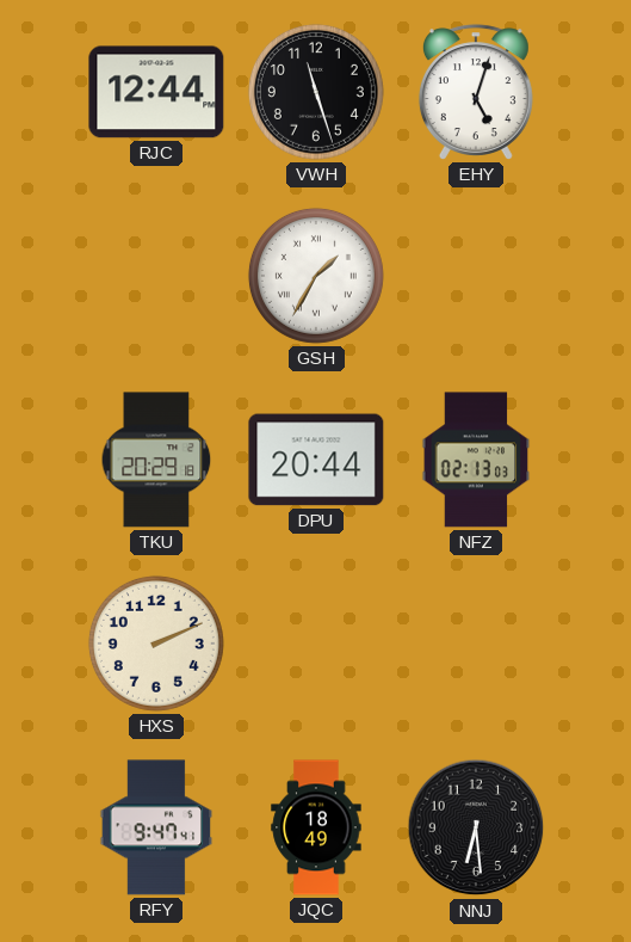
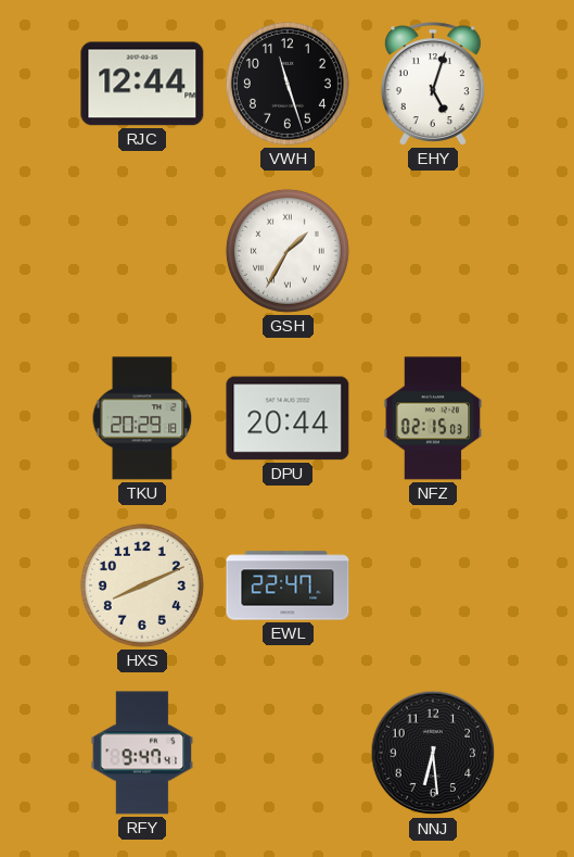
NFZ: 02:13 -> 02:15 (433, 418)
HXS: 2:11 -> 8:11 (142, 585)
EWL: none -> 22:47 (288, 585)
JQC: 18:49 -> none (316, 827)
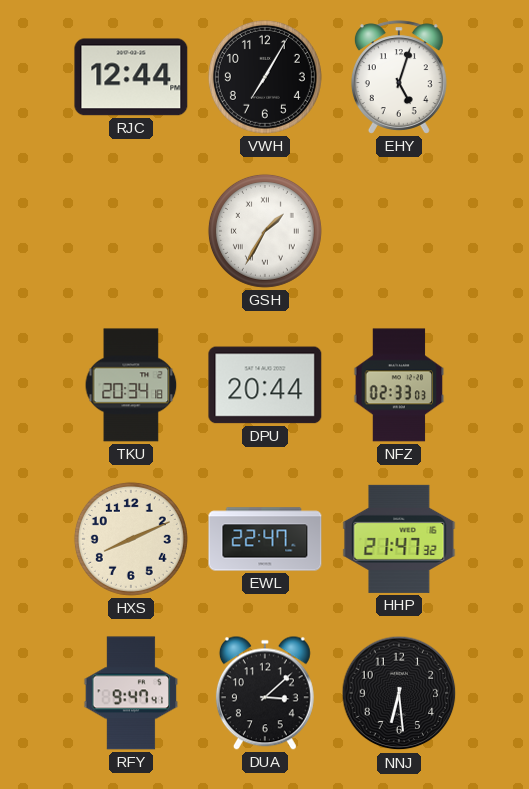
VWH: 11:27 -> 7:05 (265, 77)
TKU: 20:29 -> 20:34 (131, 385)
NFZ: 02:15 -> 02:33 (399, 385)
HHP: none -> 21:47 (399, 539)
DUA: none -> 3:08 (265, 693)
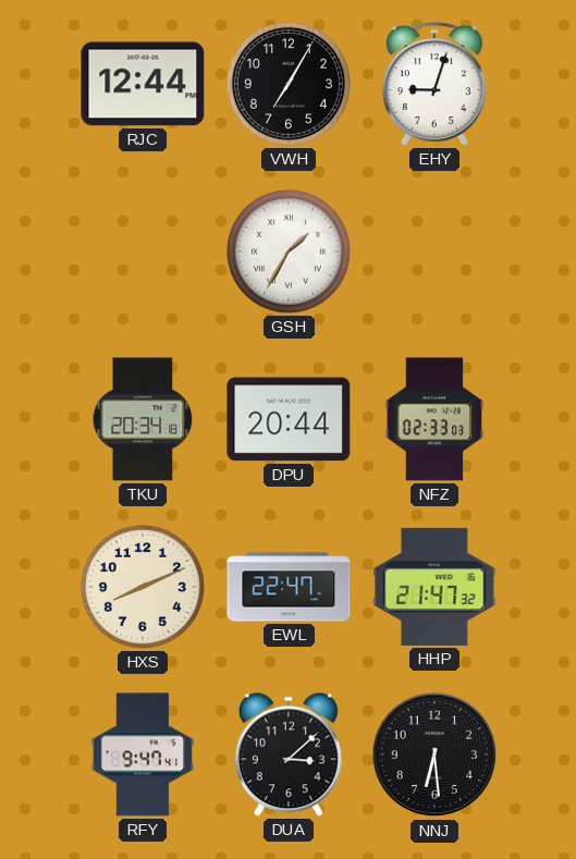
EHY: 5:03 -> 9:03 (434, 84)
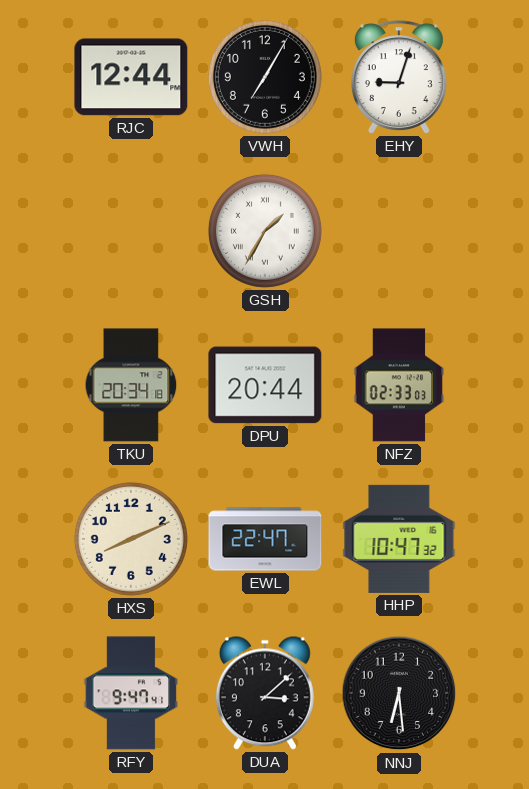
HHP: 21:47 -> 10:47 (399, 539)
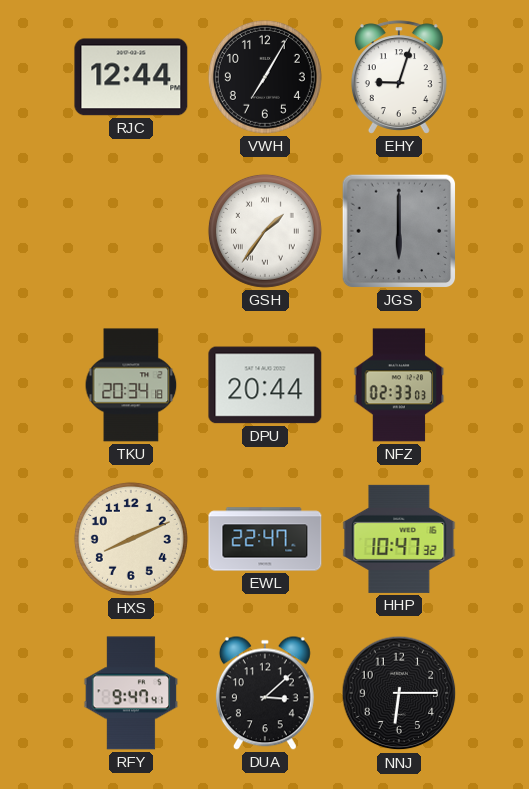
GSH: 1:35 -> 1:36 (265, 231)
JGS: none -> 6:00 (399, 231)
NNJ: 6:29 -> 6:15 (399, 693)
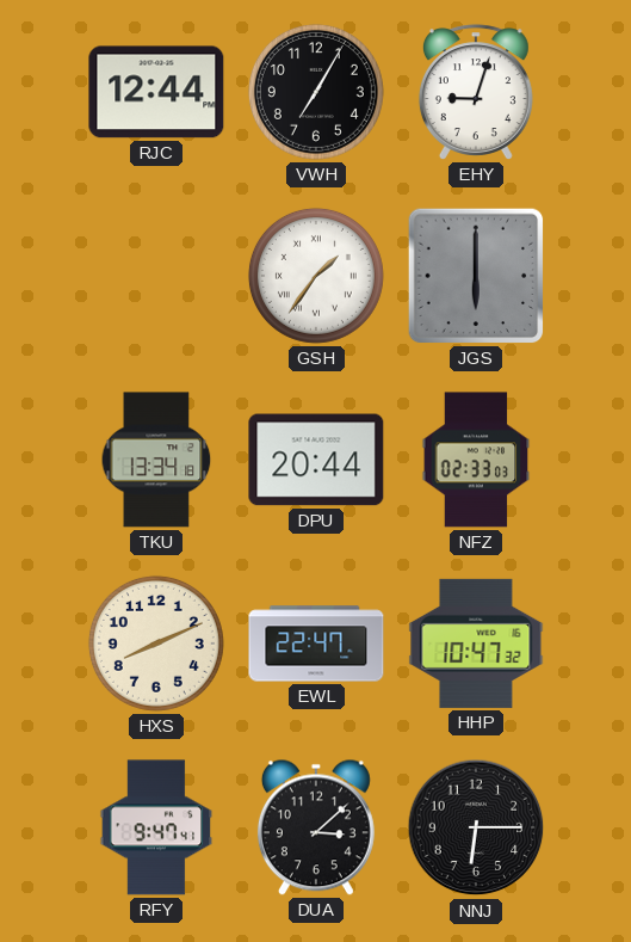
TKU: 20:34 -> 13:34 (156, 460)
